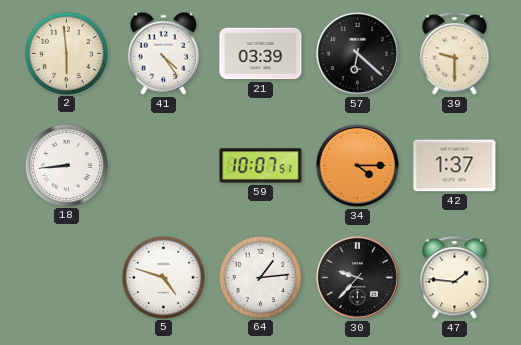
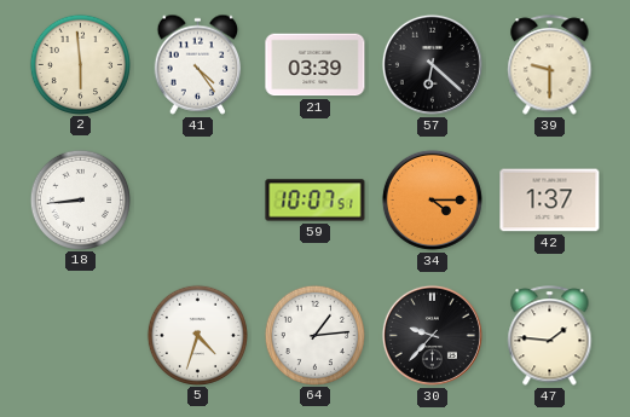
5: 4:48 -> 4:33 (197, 335)
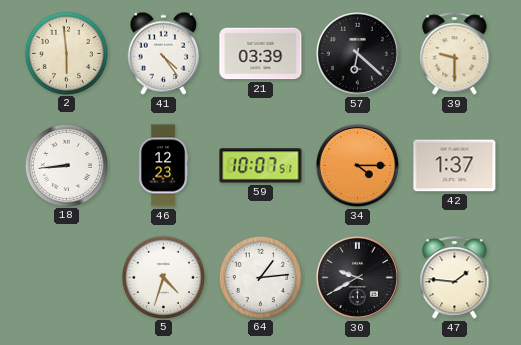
46: none -> 12:23 (163, 166)
30: 9:37 -> 9:40 (357, 277)
